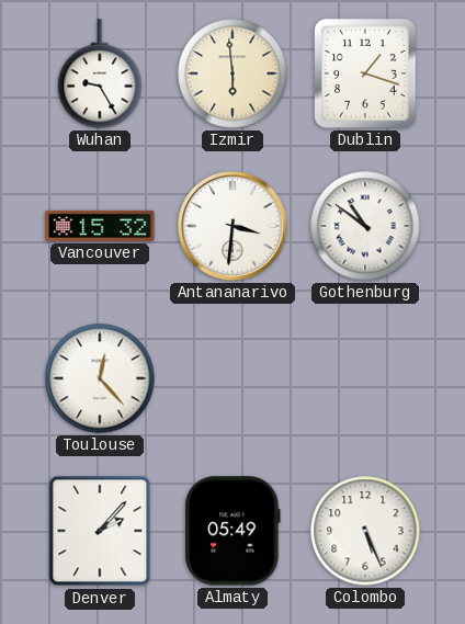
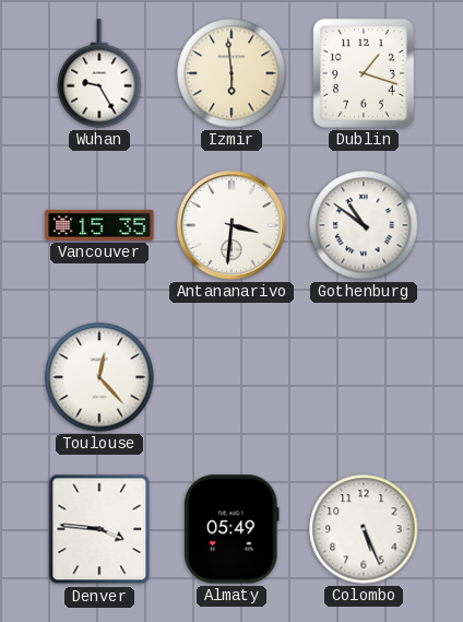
Vancouver: 15:32 -> 15:35 (99, 225)
Denver: 2:07 -> 3:46 (99, 529)
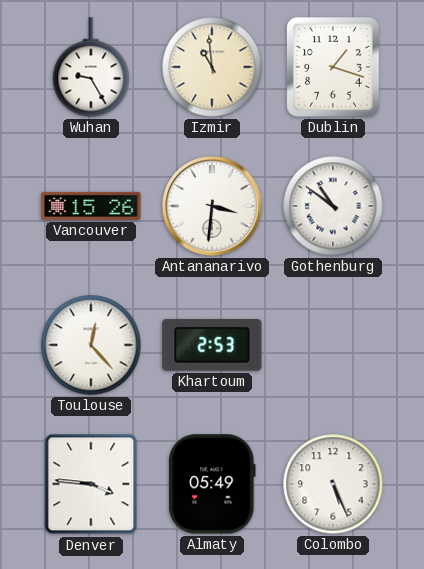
Izmir: 5:59 -> 10:59 (212, 67)
Vancouver: 15:35 -> 15:26 (91, 206)
Khartoum: none -> 2:53 (212, 345)
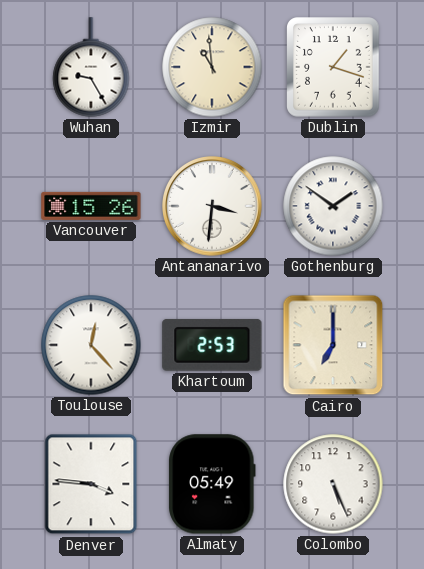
Gothenburg: 10:51 -> 1:51 (333, 206)
Cairo: none -> 7:00 (333, 345)
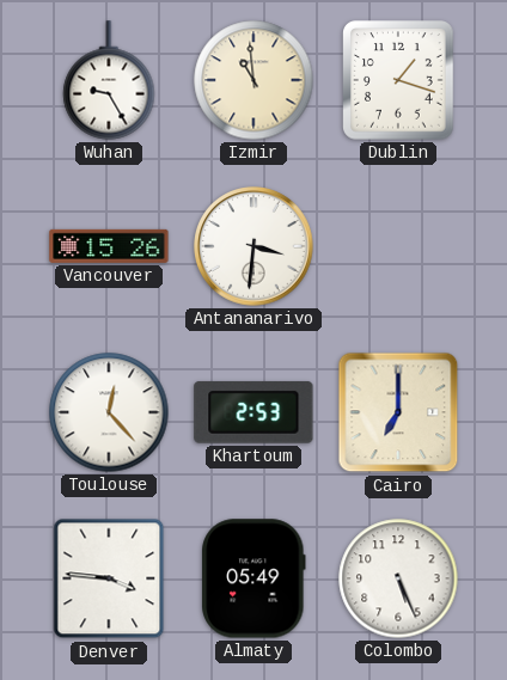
Gothenburg: 1:51 -> none (333, 206)
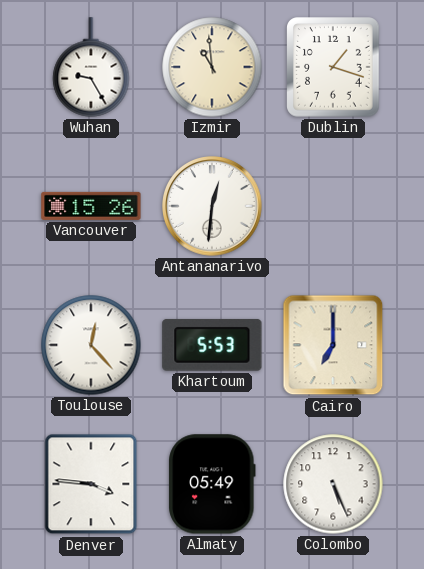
Antananarivo: 3:31 -> 12:31 (212, 206)
Khartoum: 2:53 -> 5:53 (212, 345)
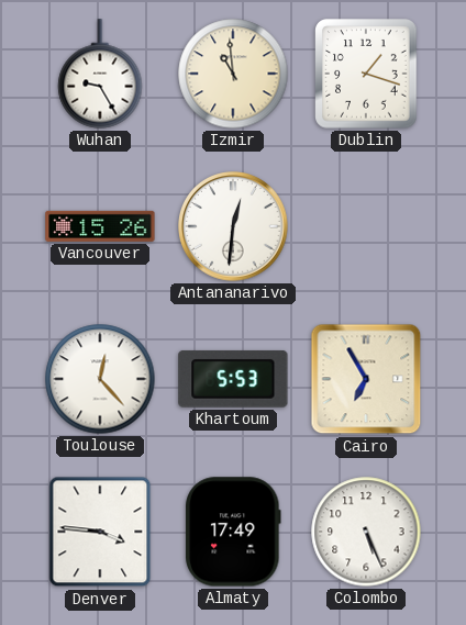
Cairo: 7:00 -> 6:55 (366, 379)
Almaty: 05:49 -> 17:49 (234, 532)
